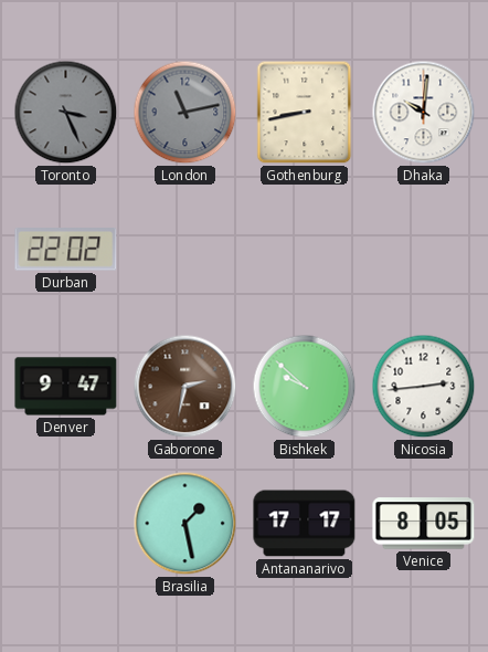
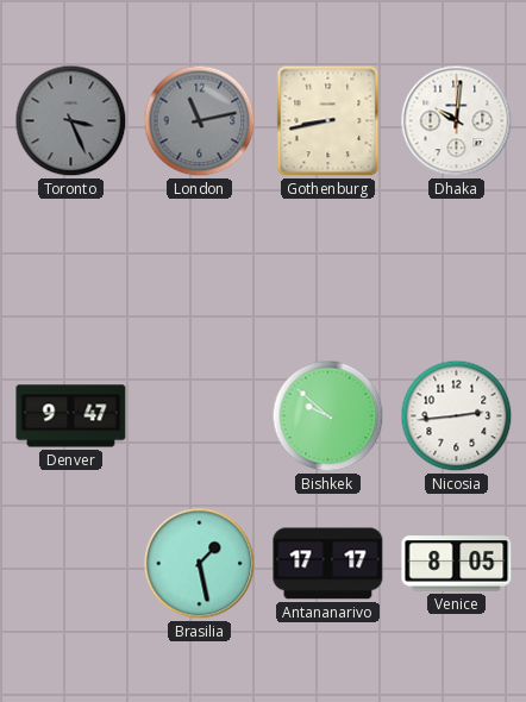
Durban: 22:02 -> none (66, 250)
Gaborone: 2:32 -> none (185, 387)
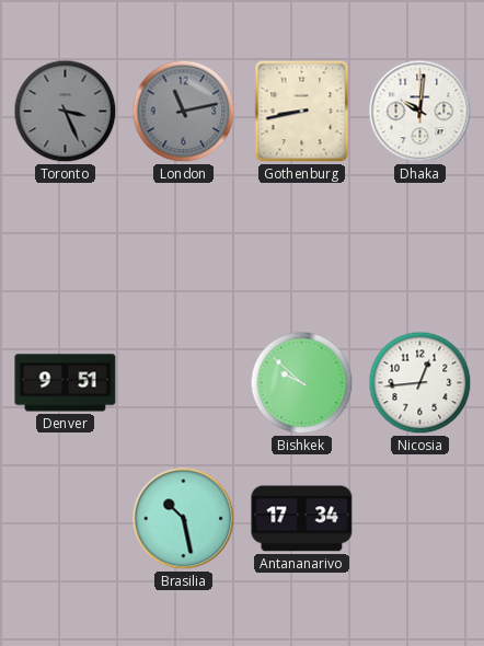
Denver: 9:47 -> 9:51 (66, 383)
Nicosia: 2:44 -> 12:44 (420, 383)
Brasilia: 1:28 -> 10:28 (184, 519)
Antananarivo: 17:17 -> 17:34 (302, 519)
Venice: 8:05 -> none (457, 564)
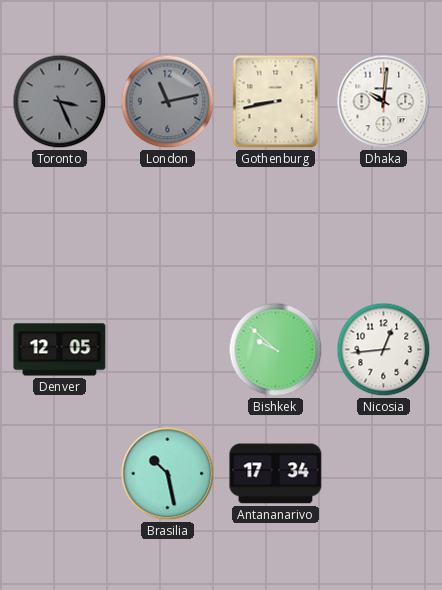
Denver: 9:51 -> 12:05 (60, 350)
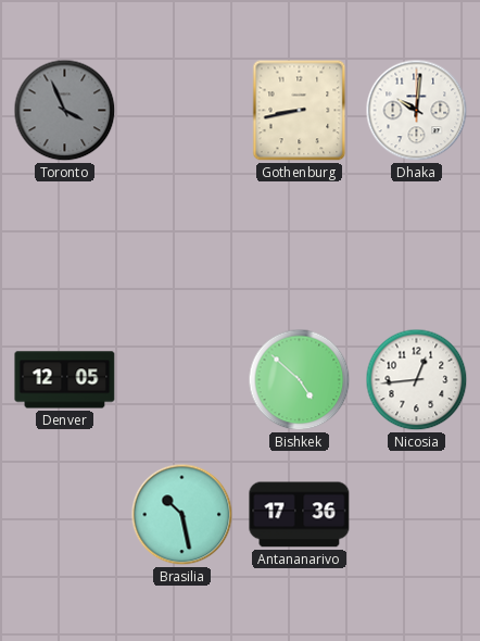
Toronto: 3:26 -> 3:56 (65, 111)
London: 11:13 -> none (168, 102)
Bishkek: 9:52 -> 4:52 (300, 380)
Antananarivo: 17:34 -> 17:36 (300, 515)
